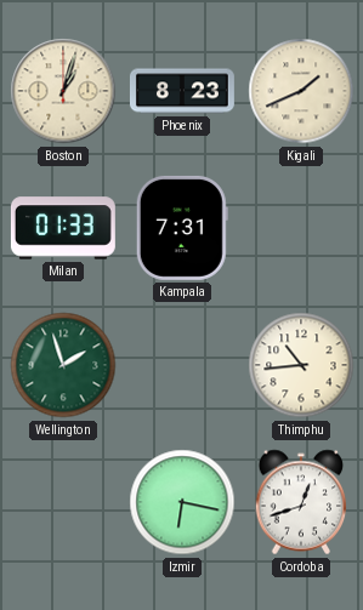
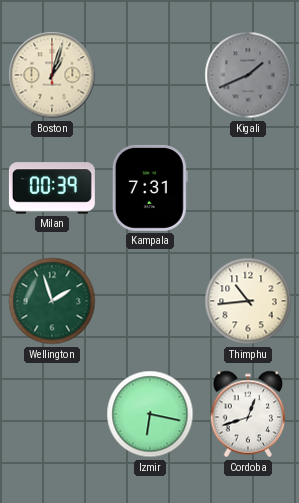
Phoenix: 8:23 -> none (182, 91)
Kigali dial: cream -> grey (248, 75)
Milan: 01:33 -> 00:39 (52, 188)
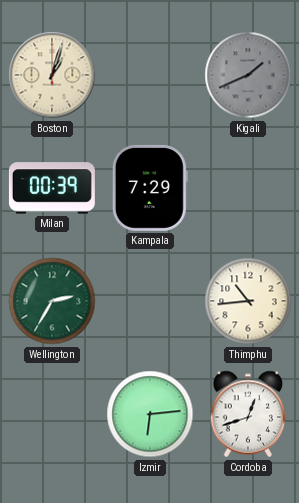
Kampala: 7:31 -> 7:29 (150, 188)
Wellington: 1:57 -> 2:35 (52, 301)
Izmir: 6:17 -> 6:14 (150, 414)
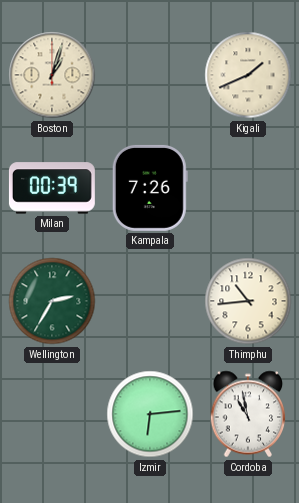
Kigali dial: grey -> cream (248, 75)
Kampala: 7:29 -> 7:26 (150, 188)
Cordoba: 12:42 -> 10:58 (248, 414)
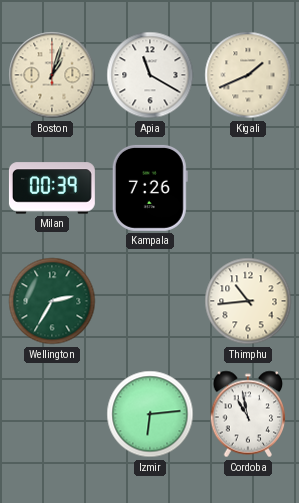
Apia: none -> 11:20 (150, 75)
